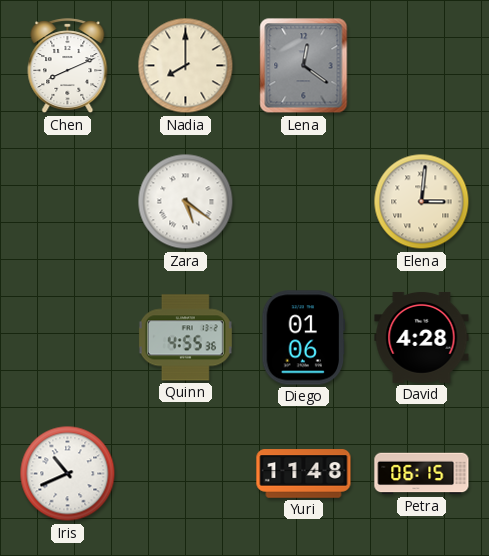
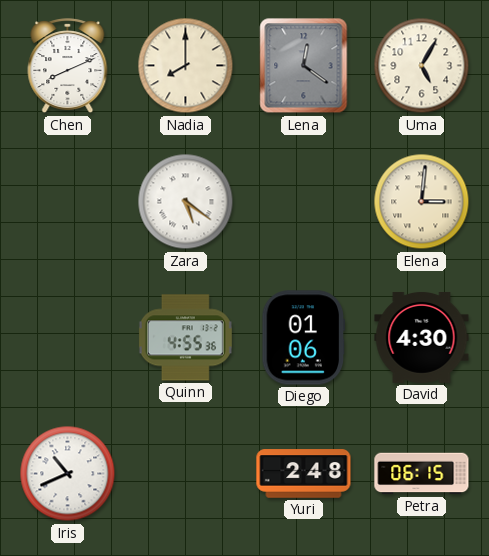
Uma: none -> 5:05 (422, 66)
David: 4:28 -> 4:30 (422, 337)
Yuri: 11:48 -> 2:48 (304, 474)
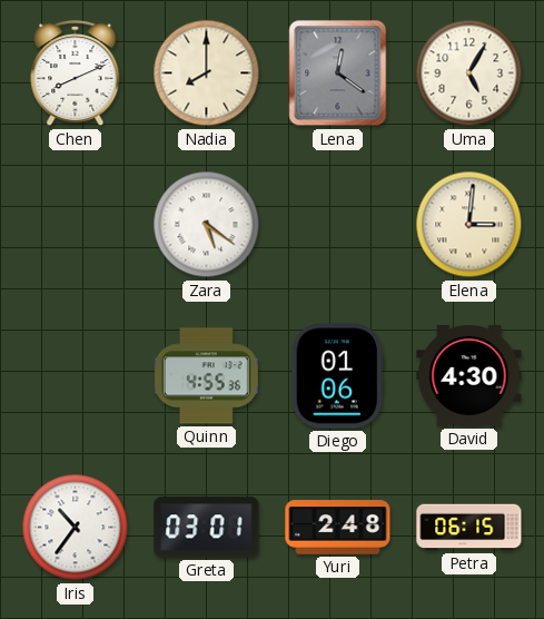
Iris: 10:41 -> 10:36 (76, 528)
Greta: none -> 03:01 (207, 528)
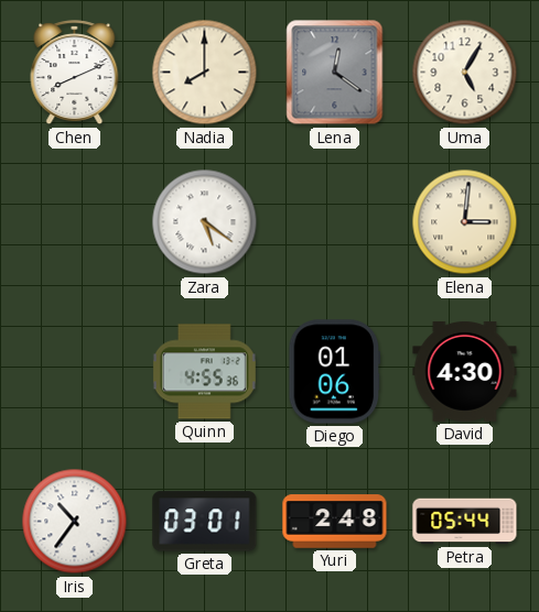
Petra: 06:15 -> 05:44 (465, 522)
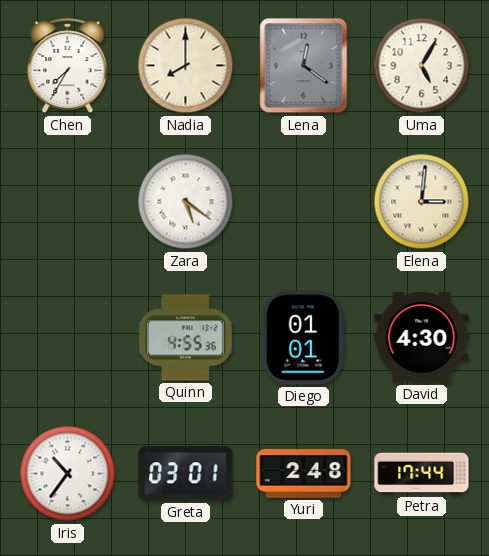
Chen: 8:11 -> 7:35 (68, 66)
Diego: 01:06 -> 01:01 (304, 338)
Petra: 05:44 -> 17:44 (422, 474)
